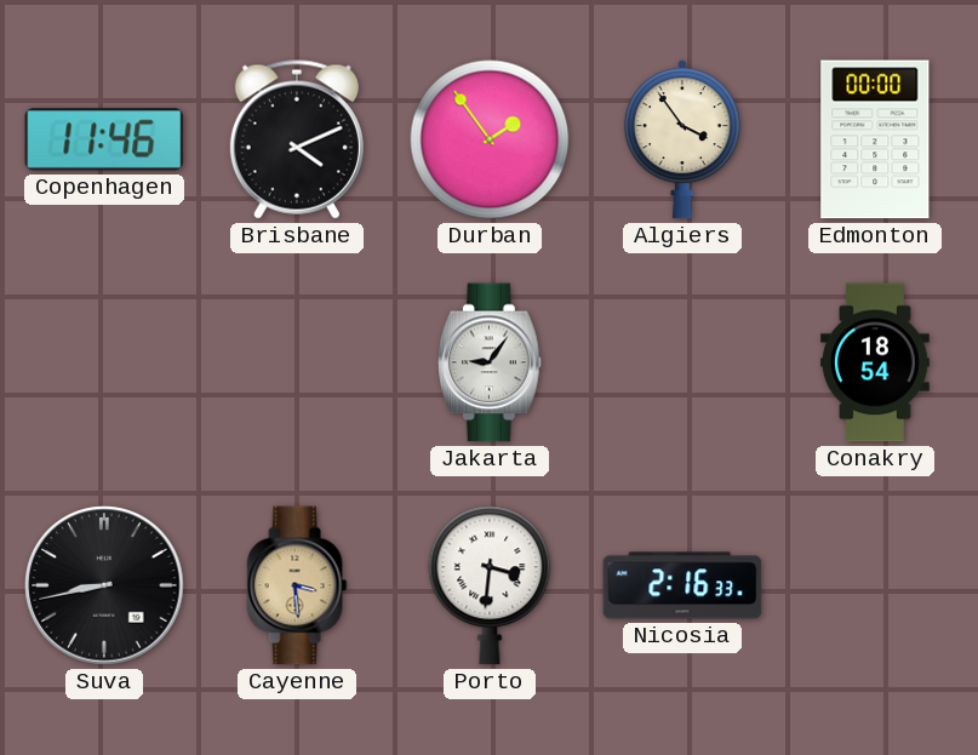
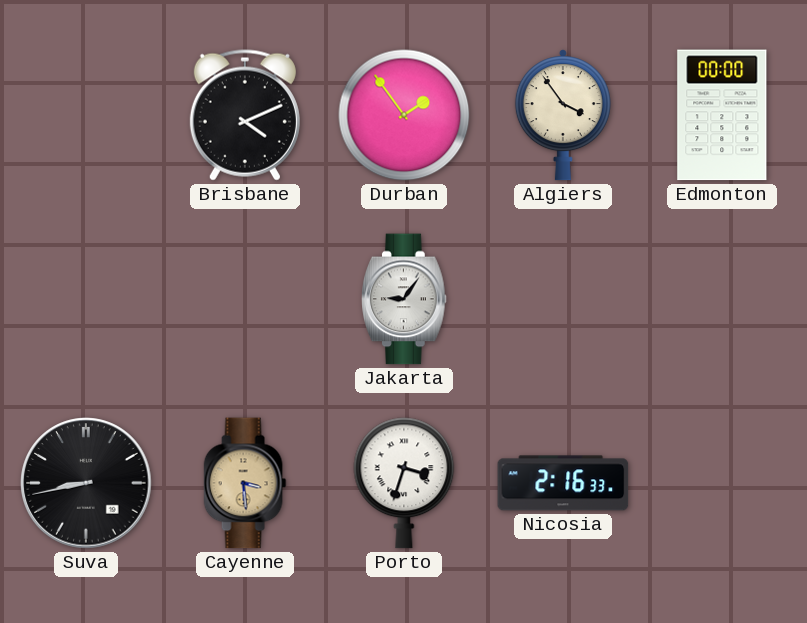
Copenhagen: 11:46 -> none (104, 139)
Conakry: 18:54 -> none (876, 362)
Porto: 3:31 -> 3:33 (404, 483)
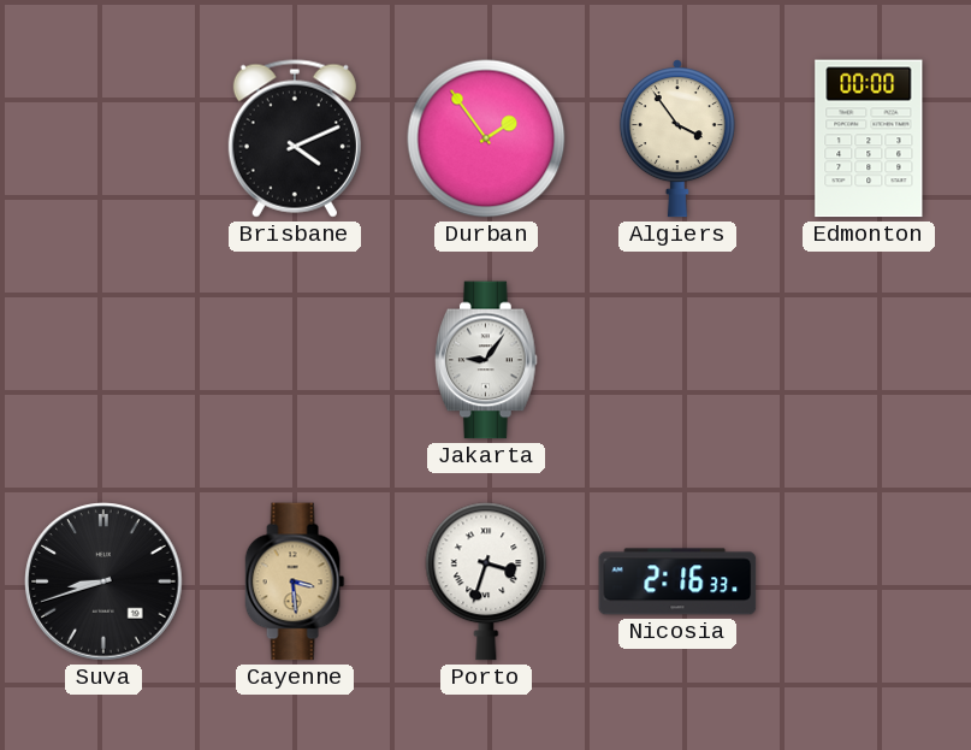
Suva: 8:43 -> 8:42 (103, 581)
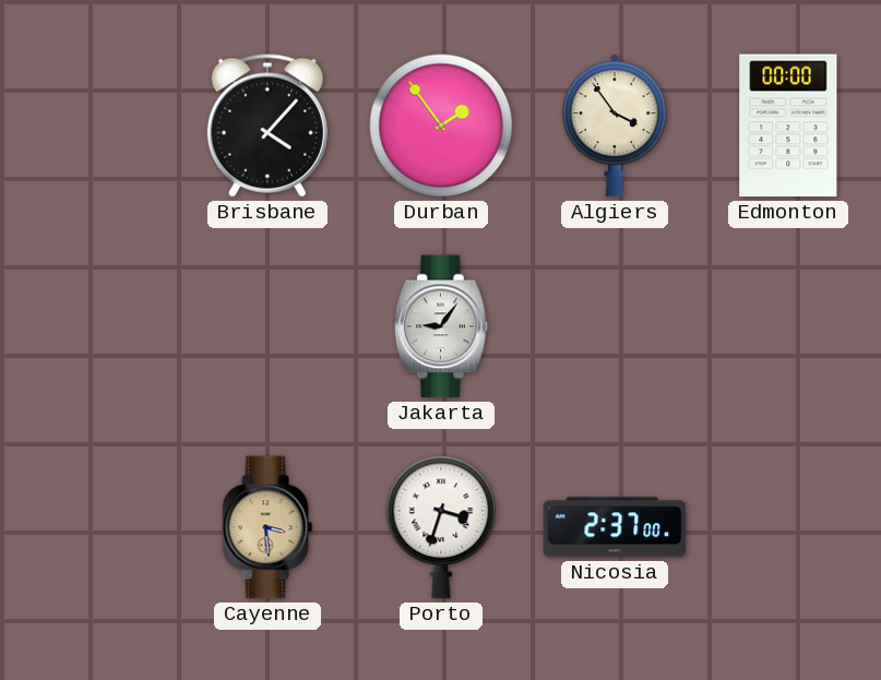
Brisbane: 4:11 -> 4:07 (267, 126)
Suva: 8:42 -> none (103, 581)
Nicosia: 2:16 -> 2:37 (615, 527)
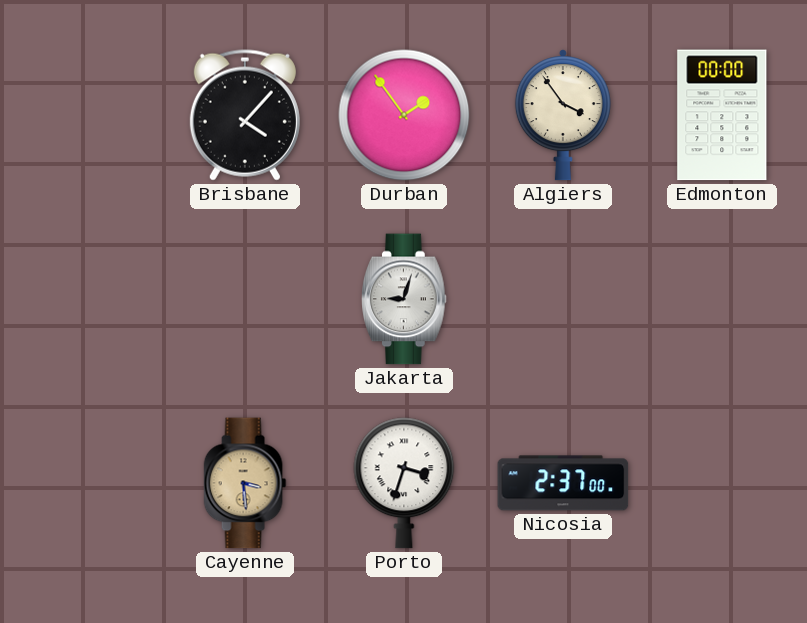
Jakarta: 9:06 -> 9:03 (404, 299)
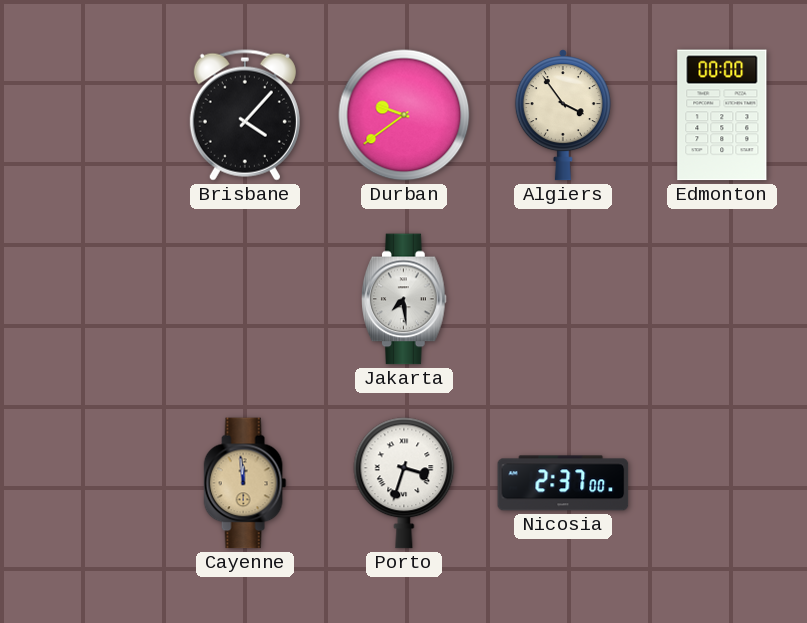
Durban: 1:54 -> 9:39 (404, 115)
Jakarta: 9:03 -> 7:29 (404, 299)
Cayenne: 3:29 -> 11:59 (245, 483)
